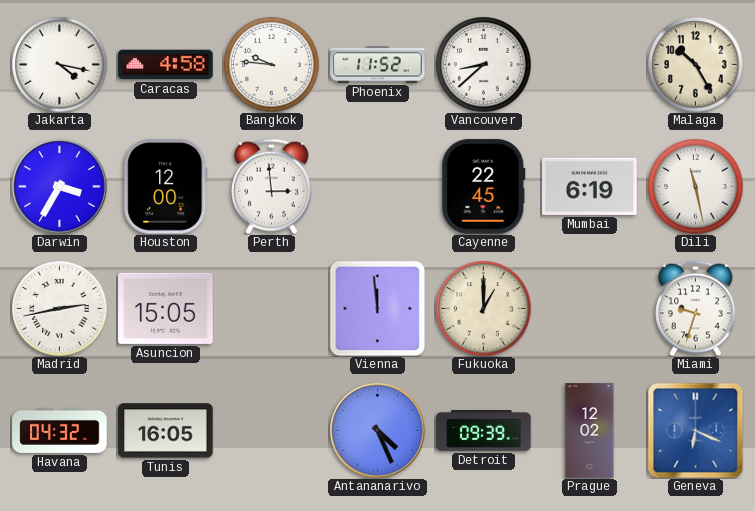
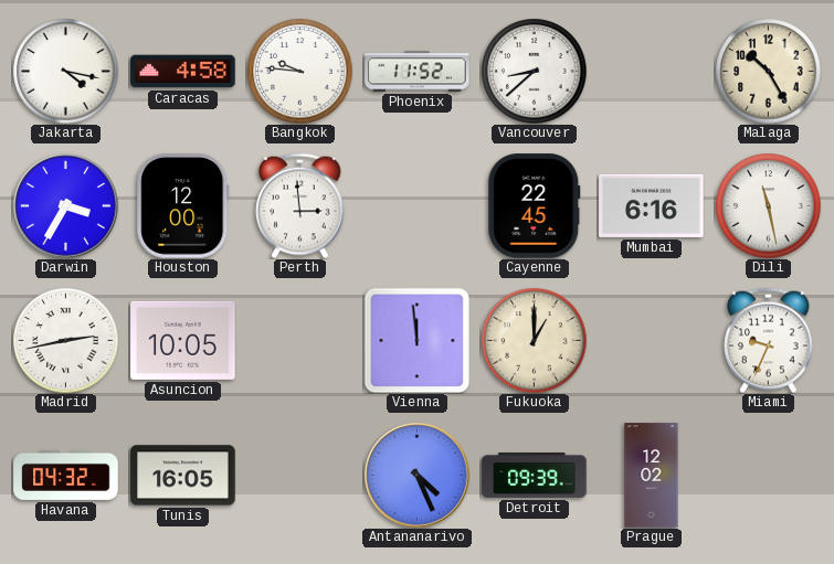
Mumbai: 6:19 -> 6:16 (652, 205)
Asuncion: 15:05 -> 10:05 (183, 340)
Miami: 9:33 -> 9:34 (769, 340)
Geneva: 6:19 -> none (695, 430)
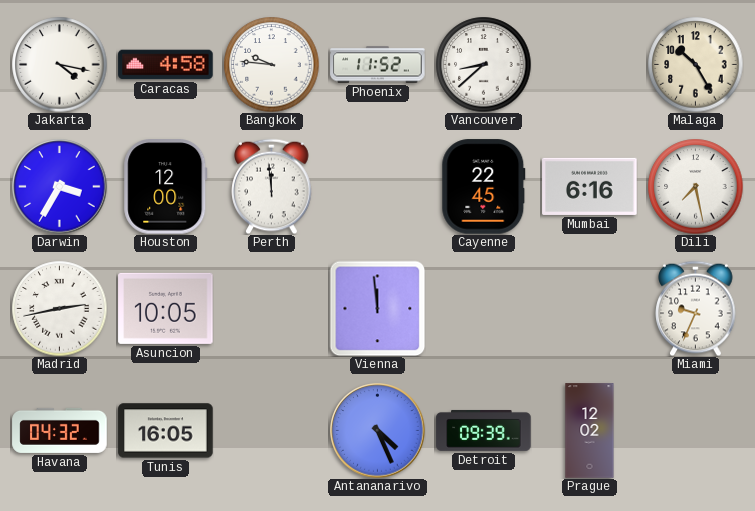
Perth: 2:59 -> 11:59 (272, 186)
Dili: 11:28 -> 7:28 (695, 186)
Fukuoka: 1:00 -> none (534, 340)
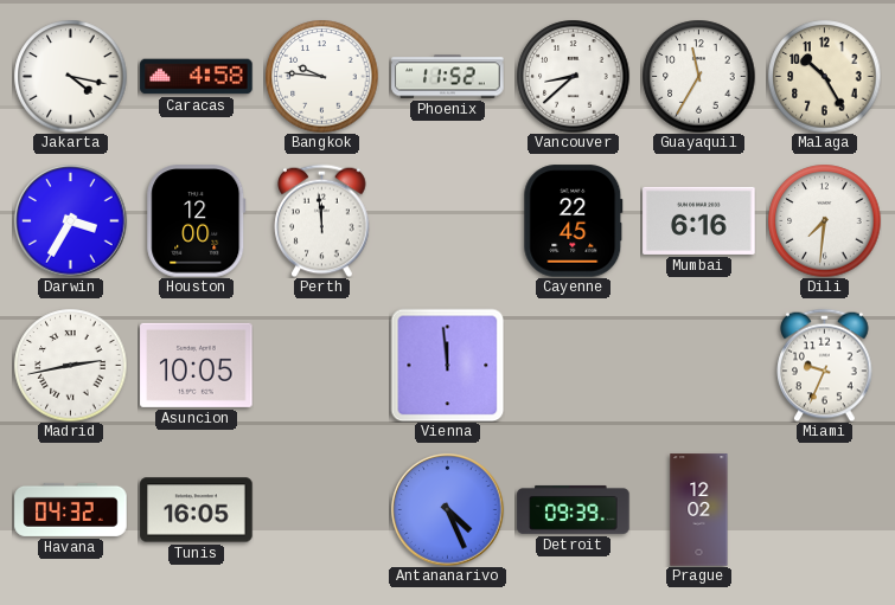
Guayaquil: none -> 11:35 (698, 76)
Dili: 7:28 -> 7:31 (824, 220)
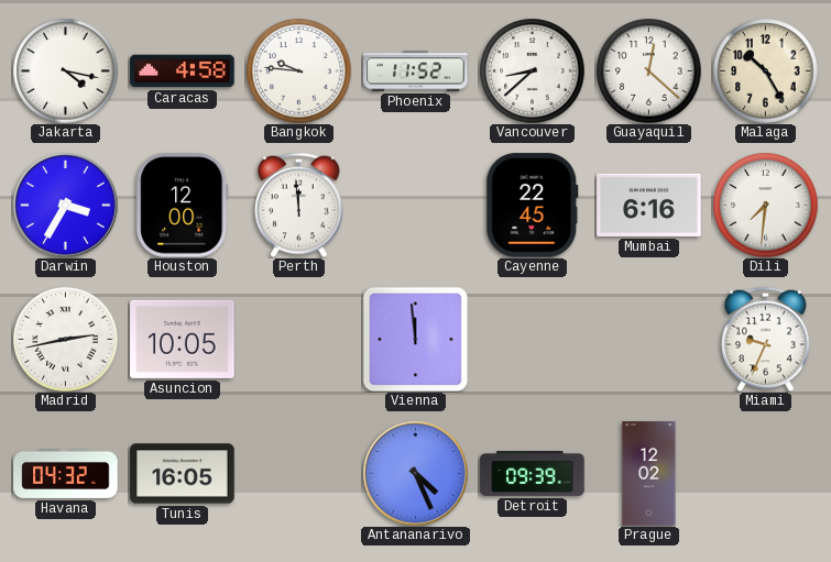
Guayaquil: 11:35 -> 12:22 (648, 70)
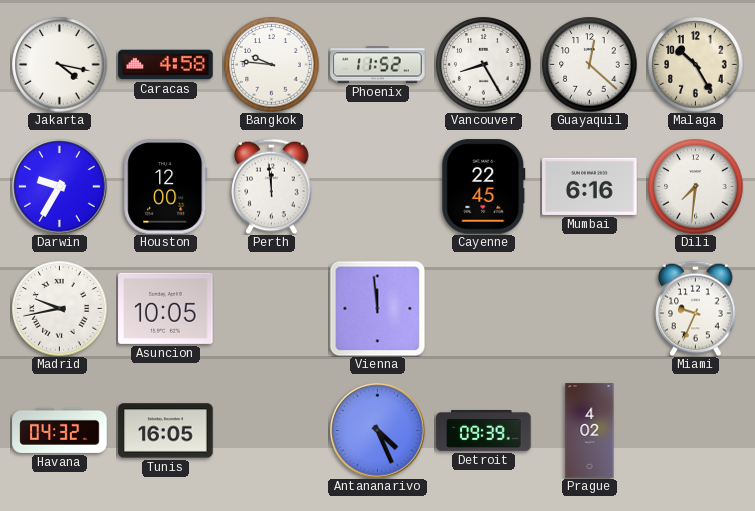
Vancouver: 8:38 -> 8:25 (483, 64)
Darwin: 3:35 -> 9:35 (60, 187)
Madrid: 2:43 -> 9:43 (59, 308)
Prague: 12:02 -> 4:02 (590, 431)
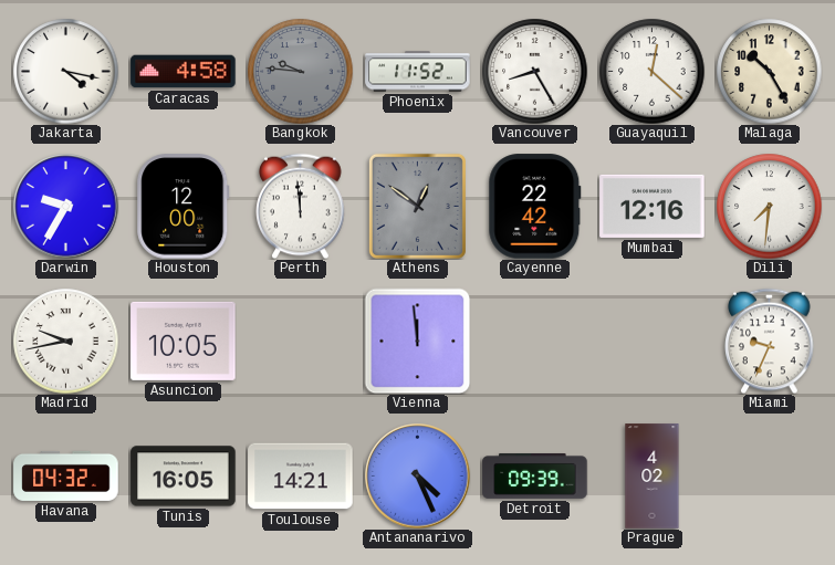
Bangkok dial: white -> grey (300, 71)
Athens: none -> 12:51 (417, 206)
Cayenne: 22:45 -> 22:42 (535, 207)
Mumbai: 6:16 -> 12:16 (653, 206)
Toulouse: none -> 14:21 (301, 477)
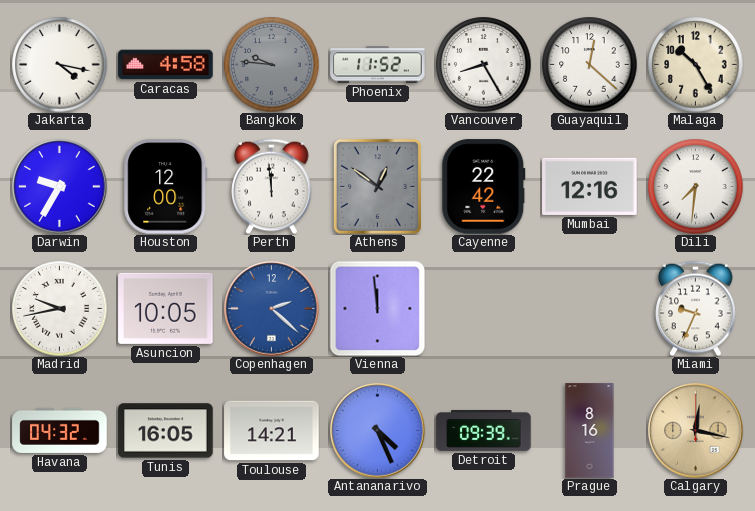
Copenhagen: none -> 2:22 (272, 309)
Prague: 4:02 -> 8:16 (590, 431)
Calgary: none -> 12:17 (696, 431)
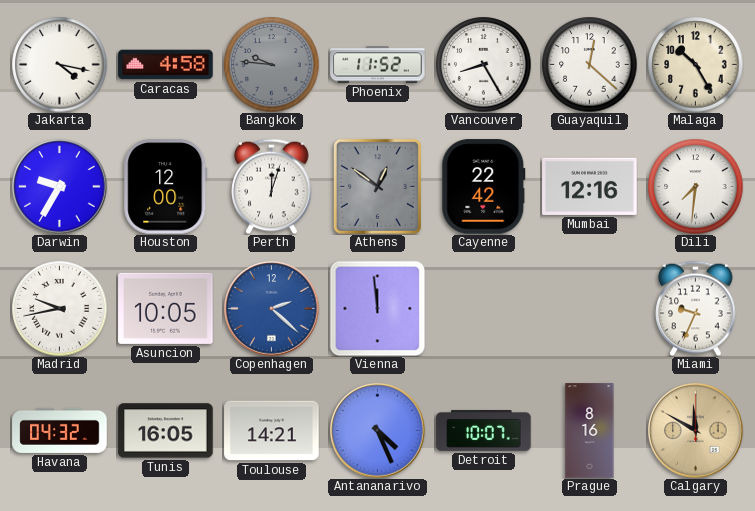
Perth: 11:59 -> 12:03 (272, 186)
Detroit: 09:39 -> 10:07 (484, 430)
Calgary: 12:17 -> 11:50 (696, 431)
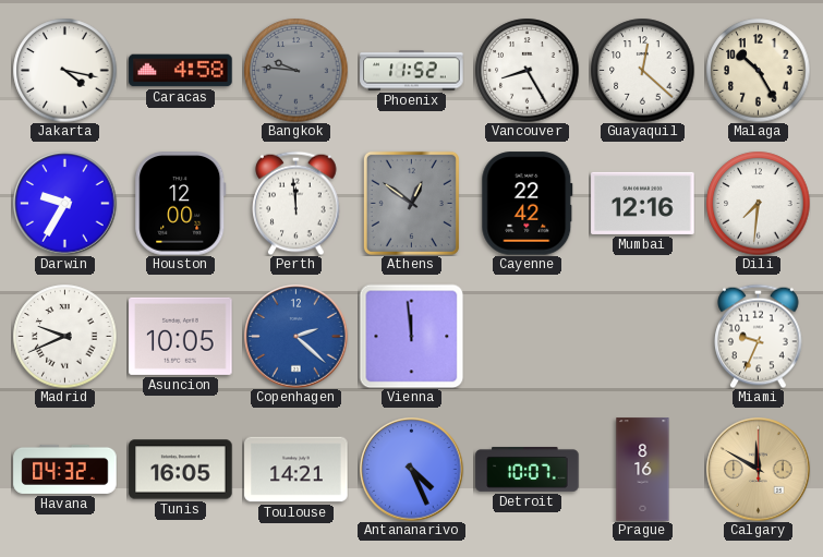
Perth: 12:03 -> 11:59 (296, 203)
Madrid: 9:43 -> 9:41 (64, 336)
